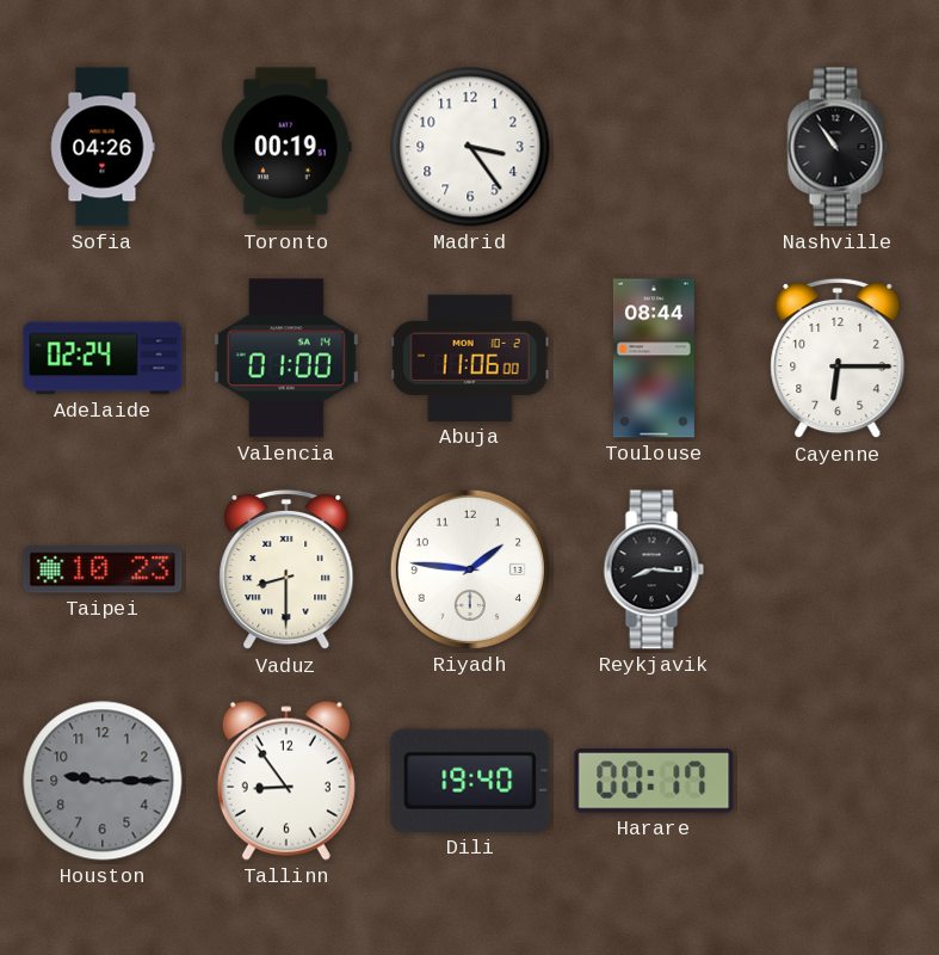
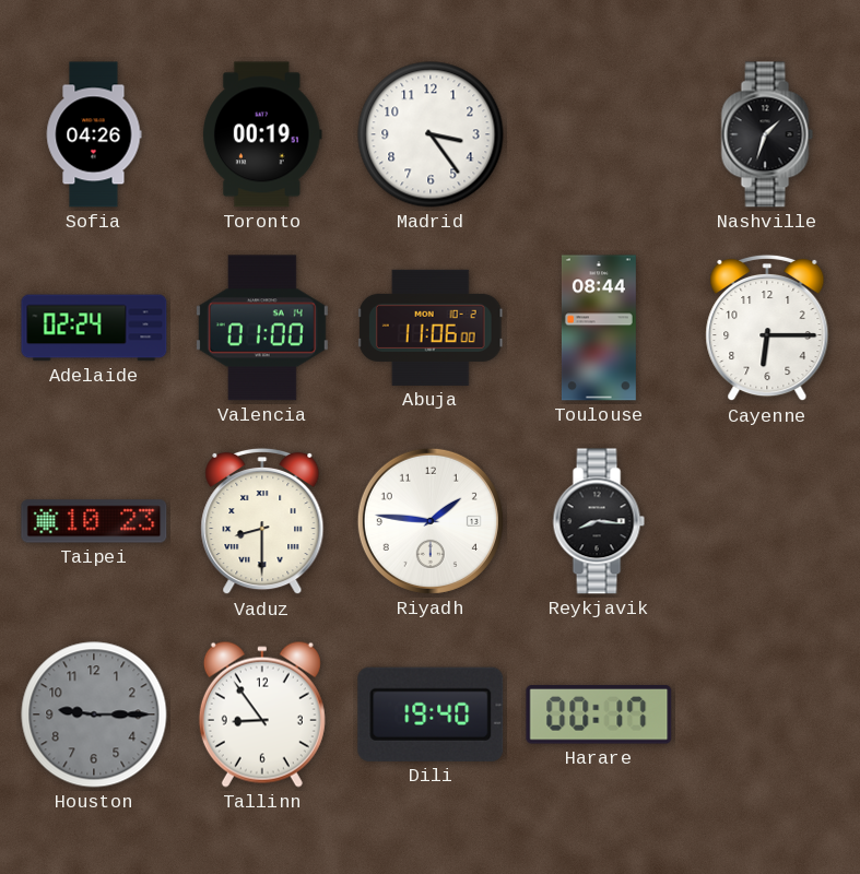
Nashville: 10:54 -> 1:33 (767, 134)
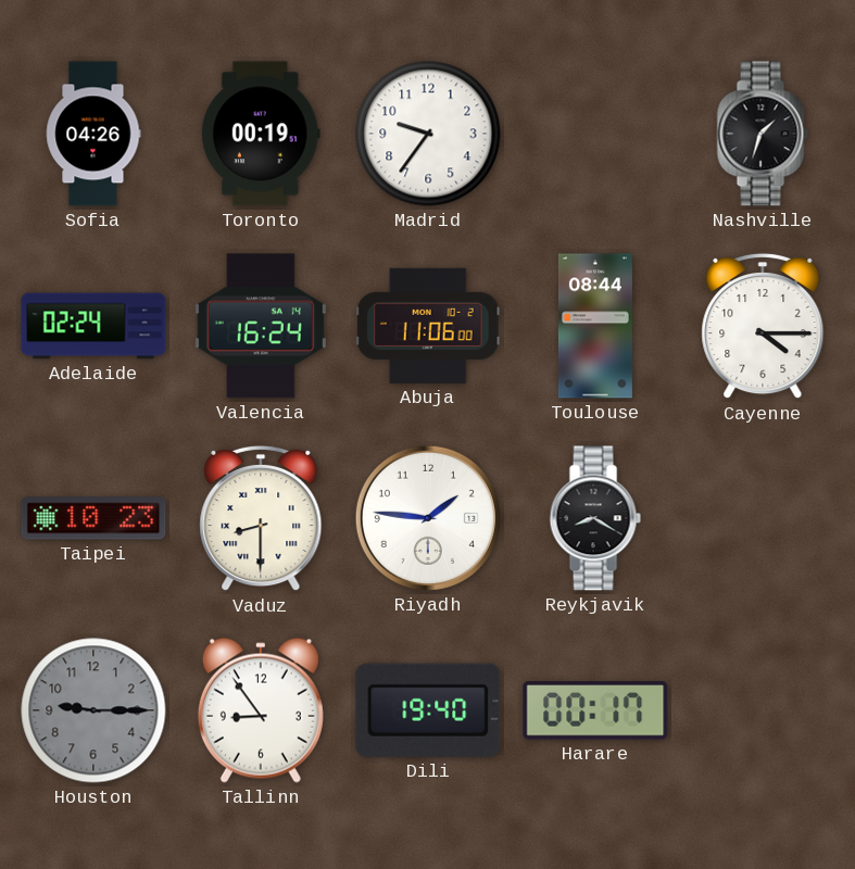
Madrid: 3:24 -> 9:36 (428, 134)
Valencia: 01:00 -> 16:24 (261, 326)
Cayenne: 6:15 -> 4:15 (763, 326)
Reykjavik: 8:16 -> 8:20 (595, 518)
